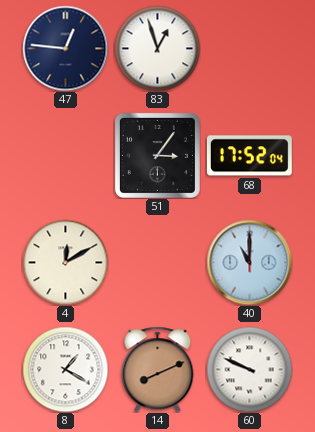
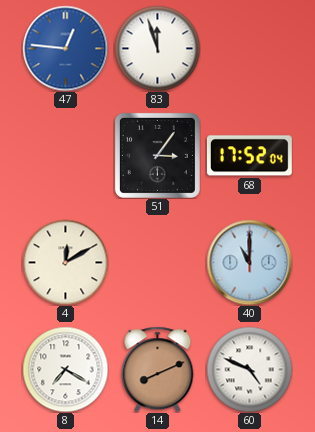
47 dial: navy -> blue (65, 48)
83: 12:57 -> 11:57 (157, 48)
8: 1:20 -> 7:20 (65, 369)
60: 9:49 -> 4:49 (249, 369)
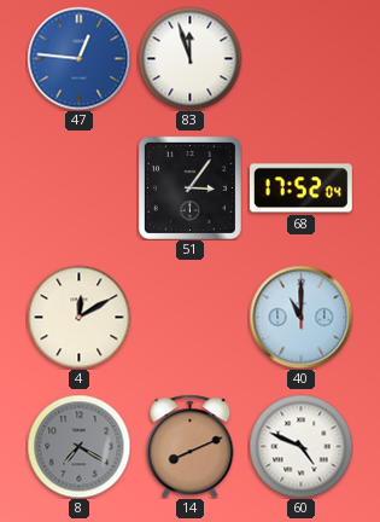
8 dial: white -> grey (78, 446)
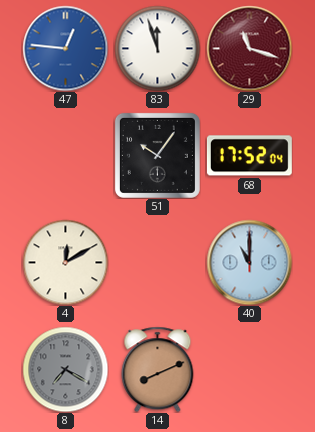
29: none -> 11:18 (249, 48)
51: 3:06 -> 10:06 (157, 155)
60: 4:49 -> none (300, 446)
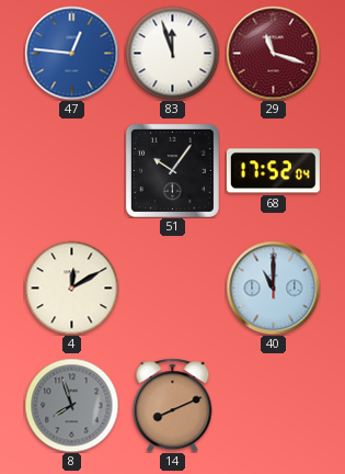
8: 7:20 -> 7:57 (71, 405)
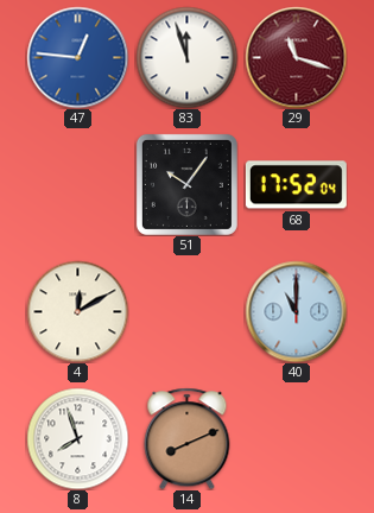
8 dial: grey -> white (77, 438)
